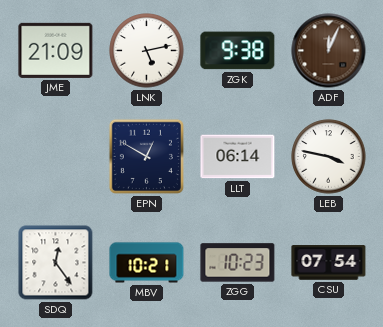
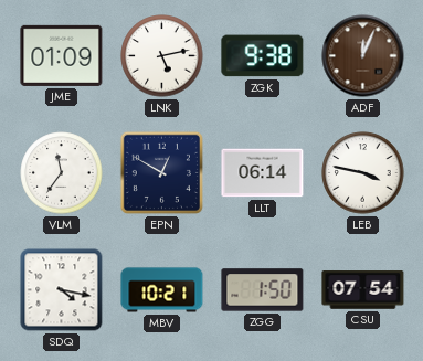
JME: 21:09 -> 01:09 (62, 55)
VLM: none -> 11:36 (62, 173)
SDQ: 12:24 -> 4:17 (62, 290)
ZGG: 10:23 -> 1:50 (263, 290)
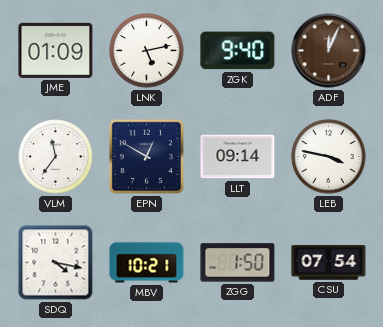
ZGK: 9:38 -> 9:40 (238, 51)
LLT: 06:14 -> 09:14 (238, 157)
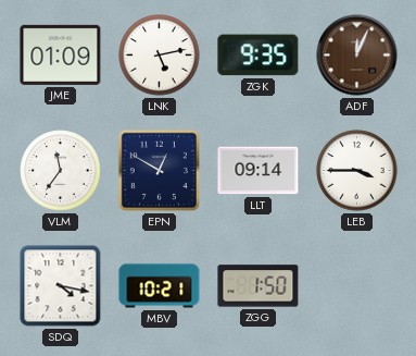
ZGK: 9:40 -> 9:35 (259, 56)
LEB: 3:47 -> 3:45 (357, 171)
CSU: 07:54 -> none (329, 263)
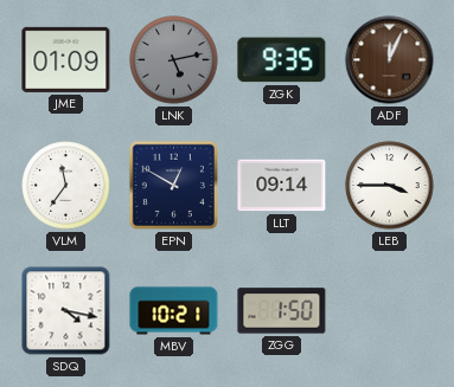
LNK dial: white -> grey (174, 60)
